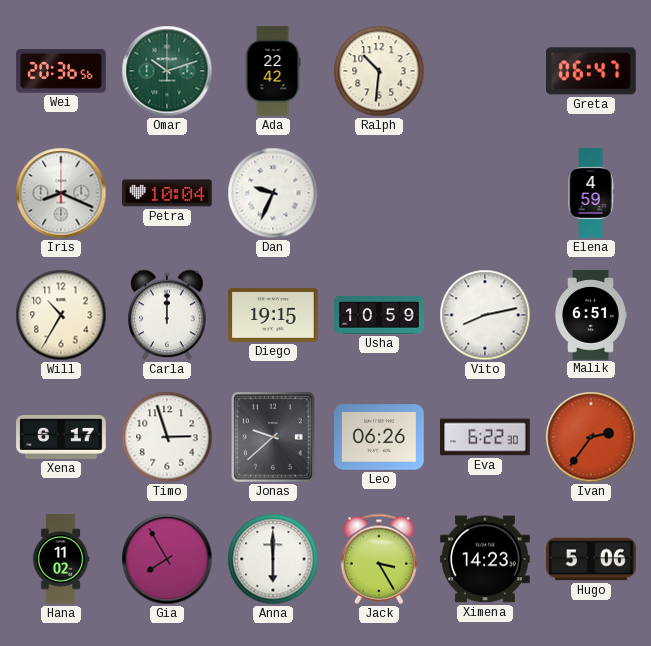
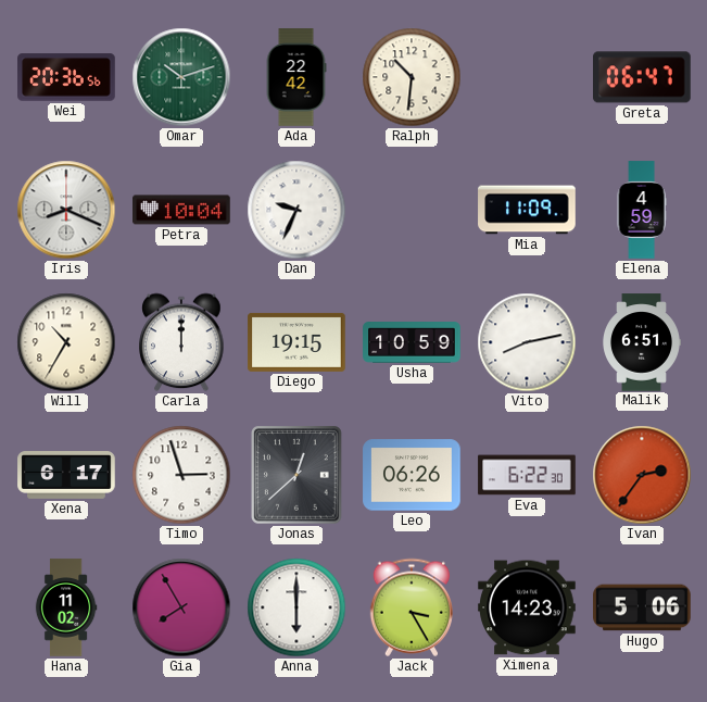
Mia: none -> 11:09 (527, 210)
Jonas: 9:38 -> 12:38 (298, 476)
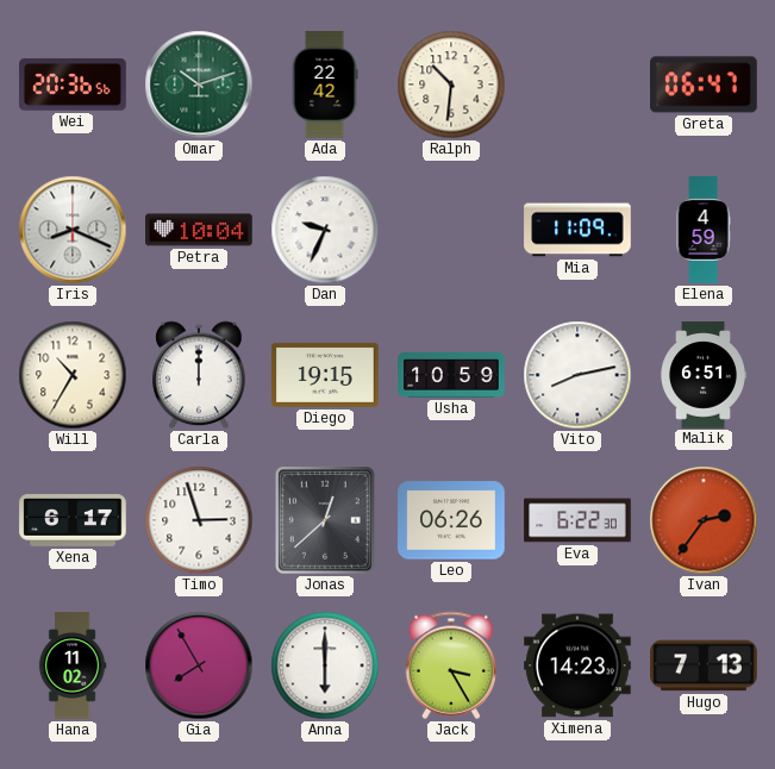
Hugo: 5:06 -> 7:13 (704, 665)
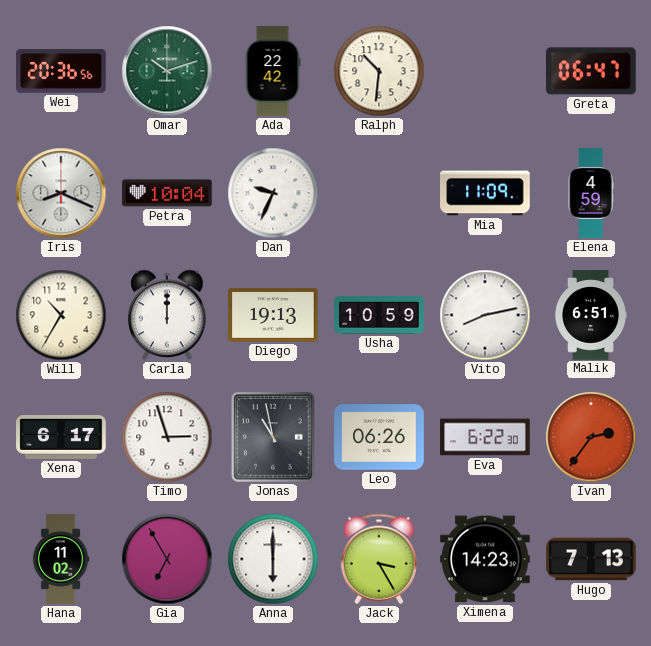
Diego: 19:15 -> 19:13 (273, 315)
Jonas: 12:38 -> 10:58 (274, 438)
Gia: 7:55 -> 6:55 (167, 559)
